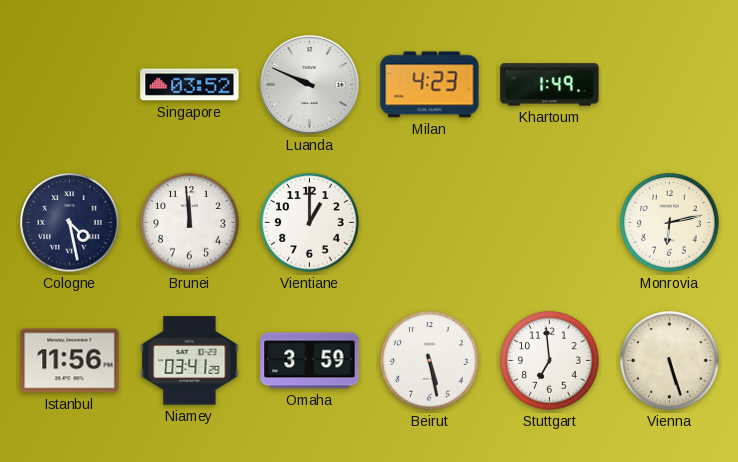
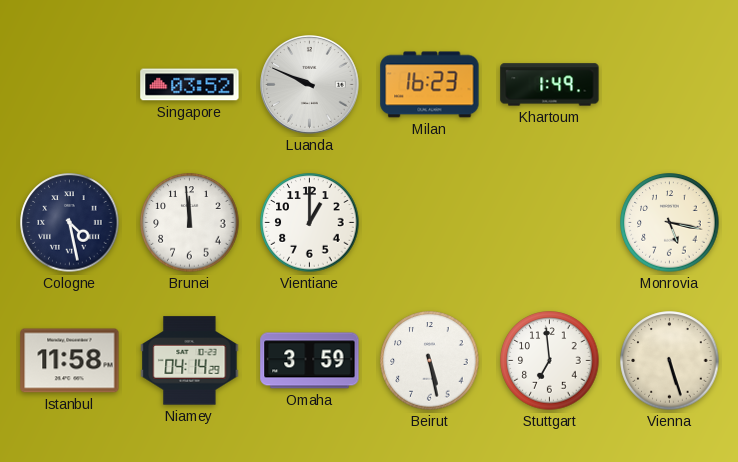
Milan: 4:23 -> 16:23 (430, 85)
Monrovia: 6:13 -> 5:17 (670, 223)
Istanbul: 11:56 -> 11:58 (70, 361)
Niamey: 03:41 -> 04:14 (190, 361)
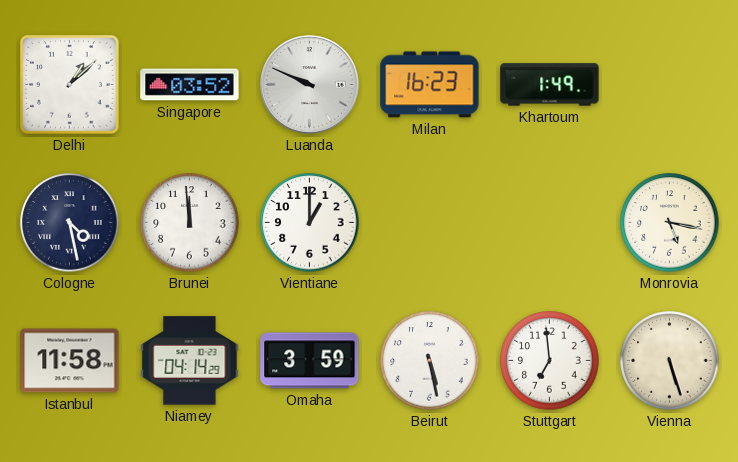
Delhi: none -> 1:08 (70, 85)
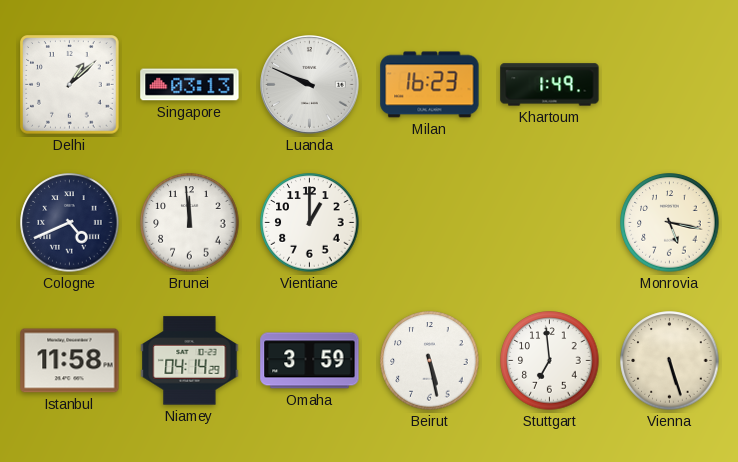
Singapore: 03:52 -> 03:13 (190, 85)
Cologne: 4:28 -> 4:41 (70, 223)
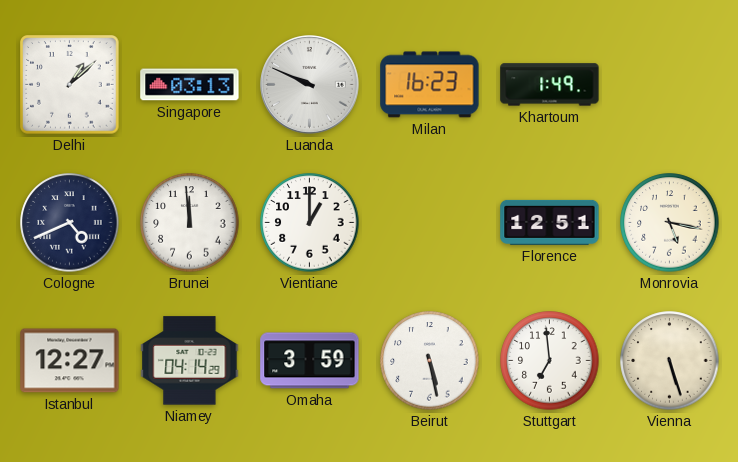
Florence: none -> 12:51 (550, 222)
Istanbul: 11:58 -> 12:27 (70, 361)
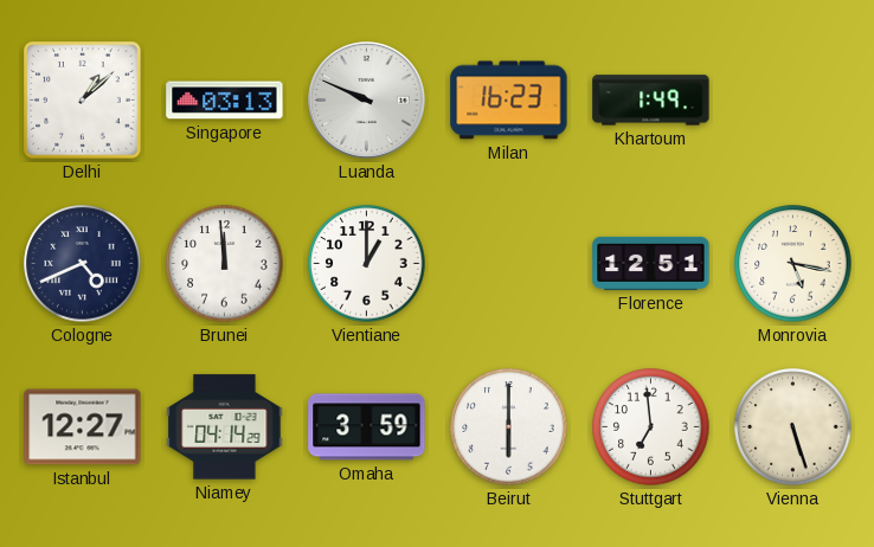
Beirut: 5:28 -> 6:00 (509, 427)
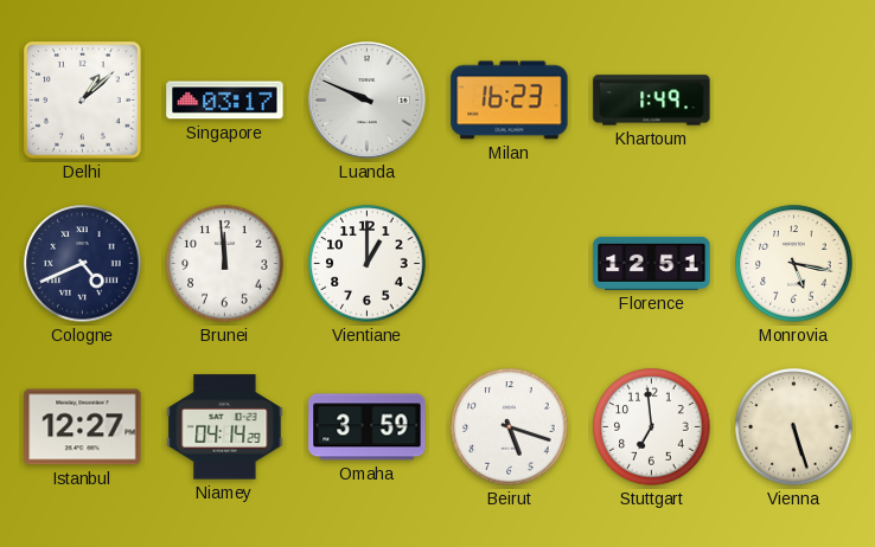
Singapore: 03:13 -> 03:17 (225, 101)
Beirut: 6:00 -> 5:18 (510, 427)
